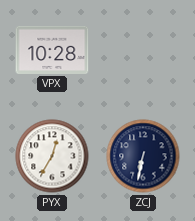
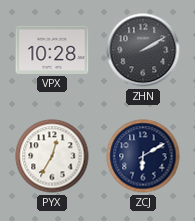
ZHN: none -> 2:10 (143, 50)
ZCJ: 6:32 -> 6:10 (143, 156)
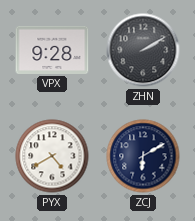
VPX: 10:28 -> 9:28 (52, 50)
PYX: 12:35 -> 4:40 (52, 156)
